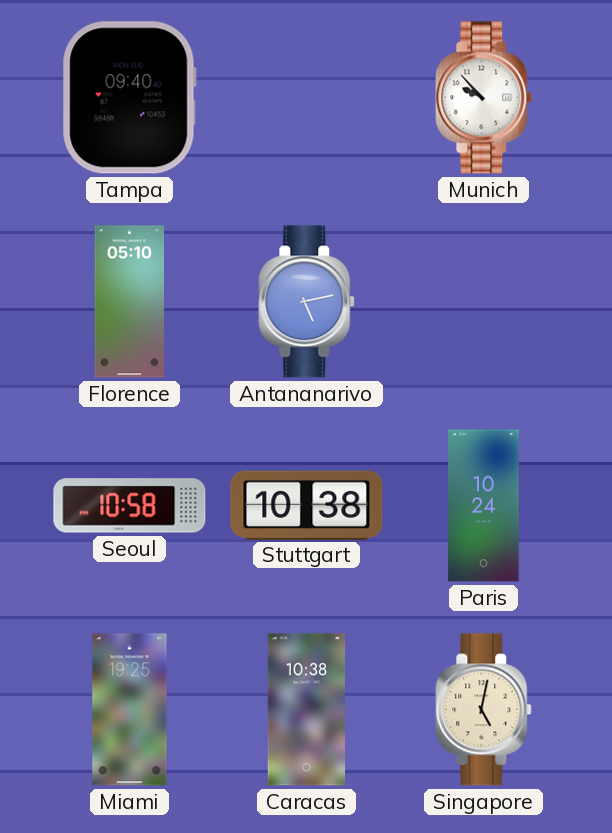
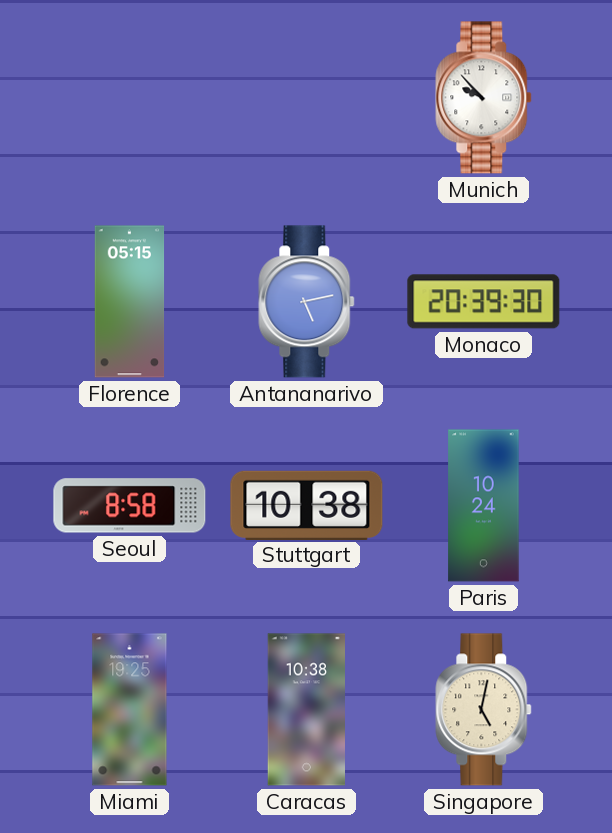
Tampa: 09:40 -> none (129, 98)
Florence: 05:10 -> 05:15 (130, 302)
Monaco: none -> 20:39 (484, 302)
Seoul: 10:58 -> 8:58 (130, 506)
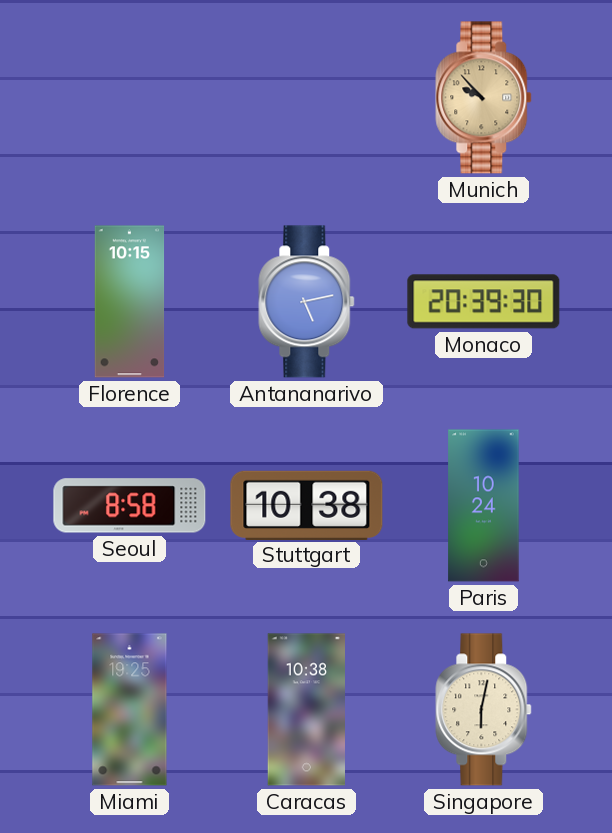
Munich dial: white -> champagne (484, 98)
Florence: 05:15 -> 10:15 (130, 302)
Singapore: 5:02 -> 6:02 (484, 710)
